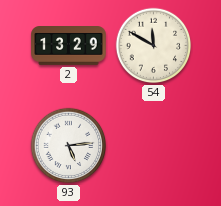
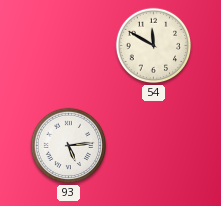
2: 13:29 -> none (69, 46)
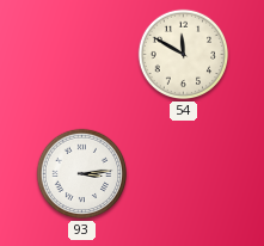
93: 5:14 -> 3:14 (82, 174)
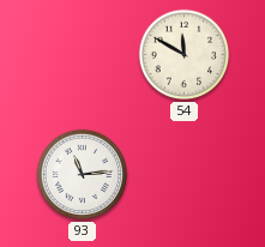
93: 3:14 -> 11:14 (83, 175)
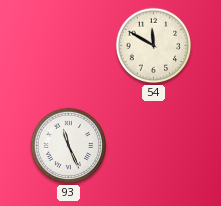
93: 11:14 -> 11:26 (69, 146)
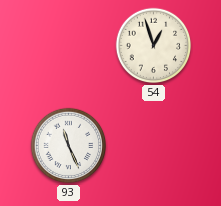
54: 11:50 -> 12:57 (154, 46)
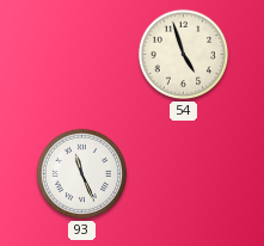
54: 12:57 -> 4:57 (184, 55)
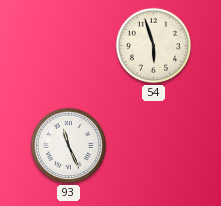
54: 4:57 -> 5:57 (154, 46)
